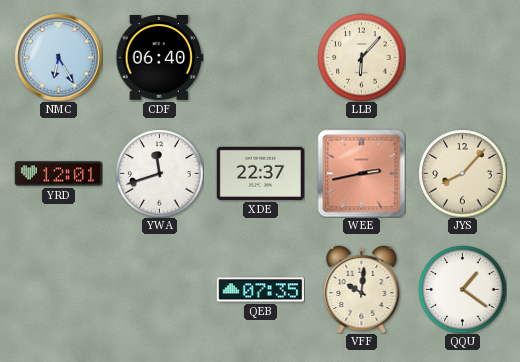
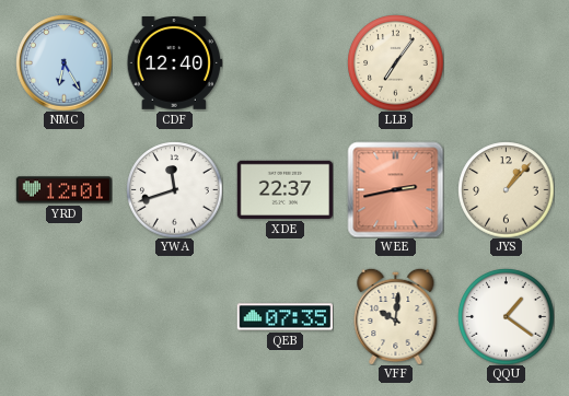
CDF: 06:40 -> 12:40 (174, 63)
LLB: 6:07 -> 7:06 (395, 62)
JYS: 8:07 -> 1:07 (506, 189)
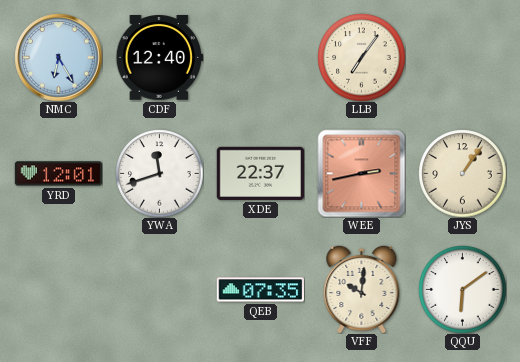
JYS: 1:07 -> 1:06 (462, 173)
QQU: 1:21 -> 6:09 (462, 289)
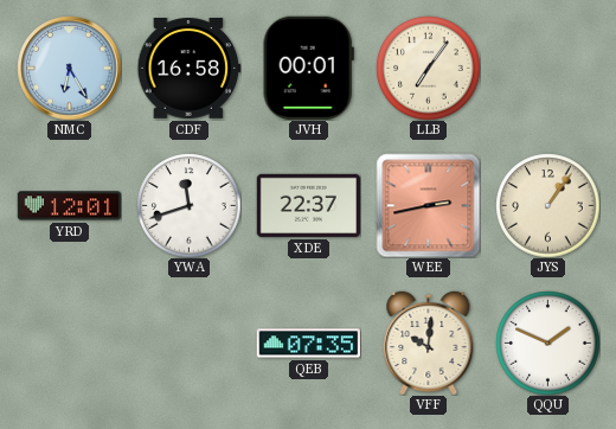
CDF: 12:40 -> 16:58 (188, 69)
JVH: none -> 00:01 (308, 68)
QQU: 6:09 -> 1:49 (547, 342)
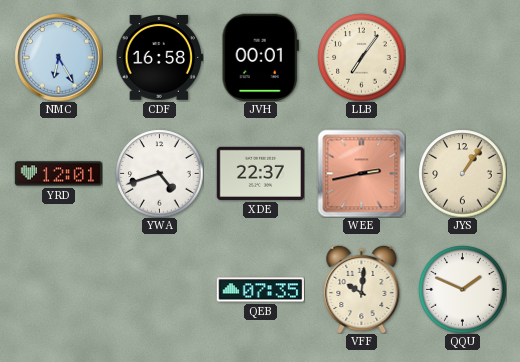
YWA: 11:42 -> 4:42 (159, 173)
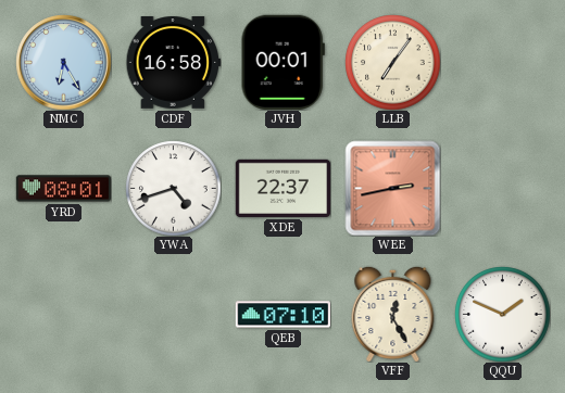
YRD: 12:01 -> 08:01 (63, 189)
JYS: 1:06 -> none (462, 173)
QEB: 07:35 -> 07:10 (282, 315)
VFF: 10:01 -> 12:25 (393, 314)
